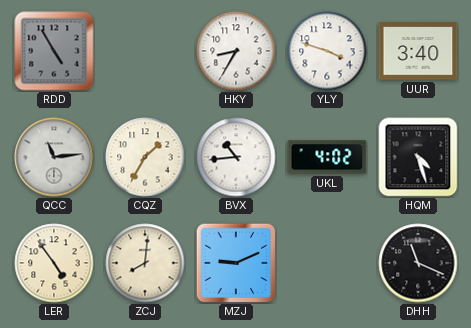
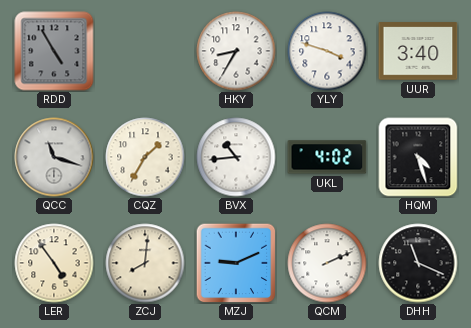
QCC: 11:14 -> 11:18 (54, 157)
QCM: none -> 2:11 (327, 263)
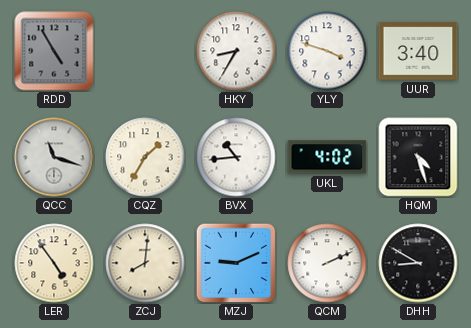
DHH: 11:19 -> 8:50 (418, 263)
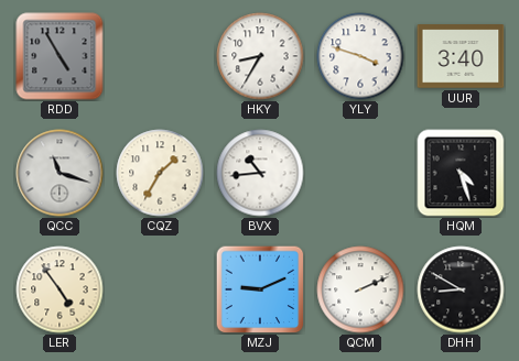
UKL: 4:02 -> none (327, 157)
ZCJ: 8:01 -> none (145, 263)
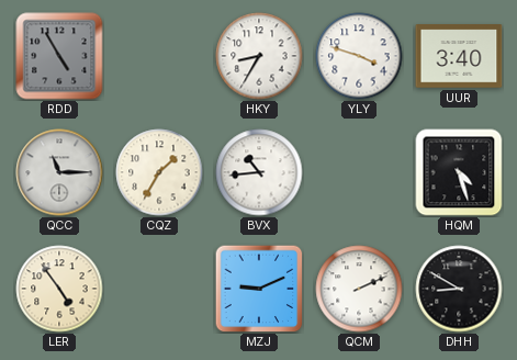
QCC: 11:18 -> 11:15 (59, 172)
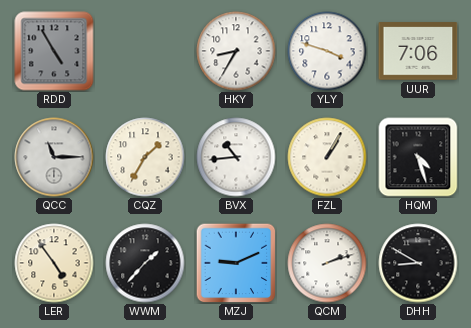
UUR: 3:40 -> 7:06 (418, 51)
FZL: none -> 1:05 (327, 157)
WWM: none -> 1:37 (145, 263)
QCM: 2:11 -> 2:12 (327, 263)
